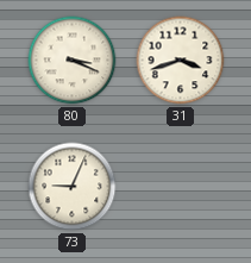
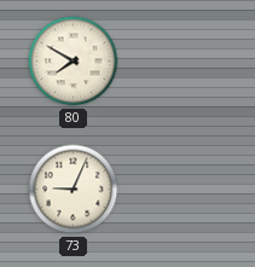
80: 3:19 -> 7:50 (74, 62)
31: 3:42 -> none (181, 61)
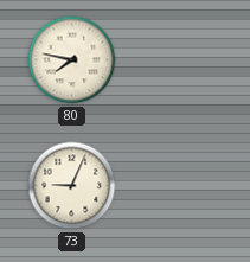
80: 7:50 -> 7:47 (72, 60)
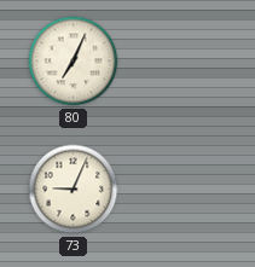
80: 7:47 -> 7:04 (74, 62)
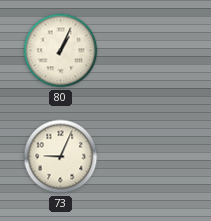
80: 7:04 -> 1:04 (61, 51)
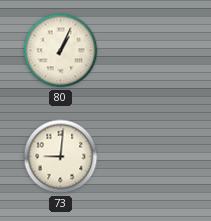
73: 9:04 -> 9:01 (61, 157)
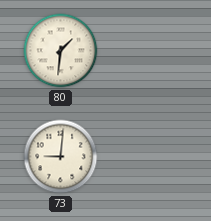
80: 1:04 -> 1:31 (61, 51)
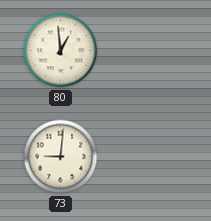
80: 1:31 -> 12:59 (61, 51)
